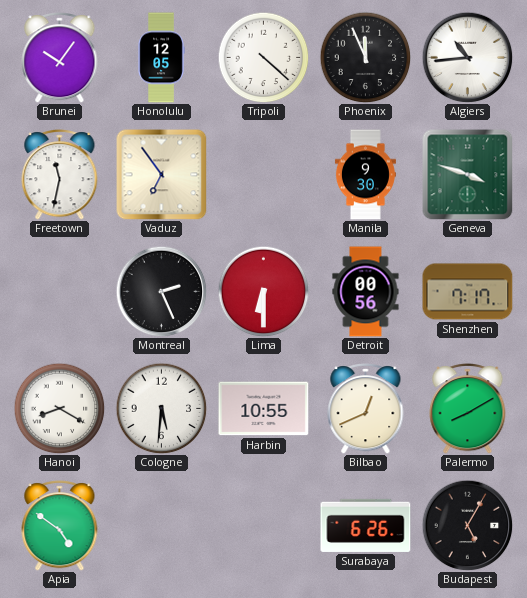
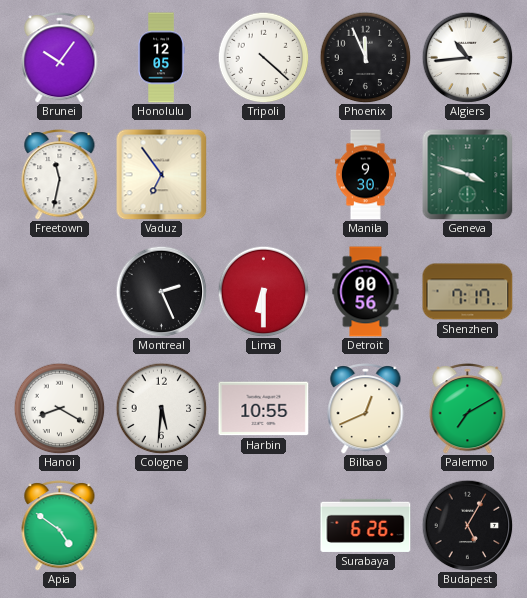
Palermo: 8:10 -> 7:10 (468, 409)
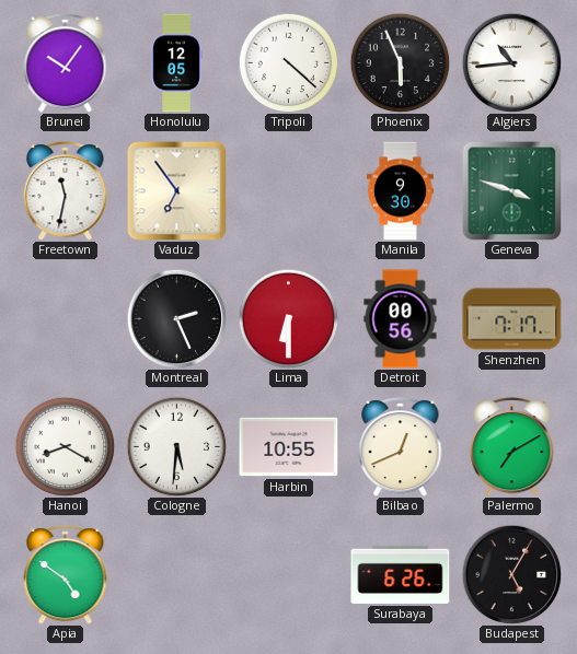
Phoenix: 11:56 -> 5:56 (400, 62)
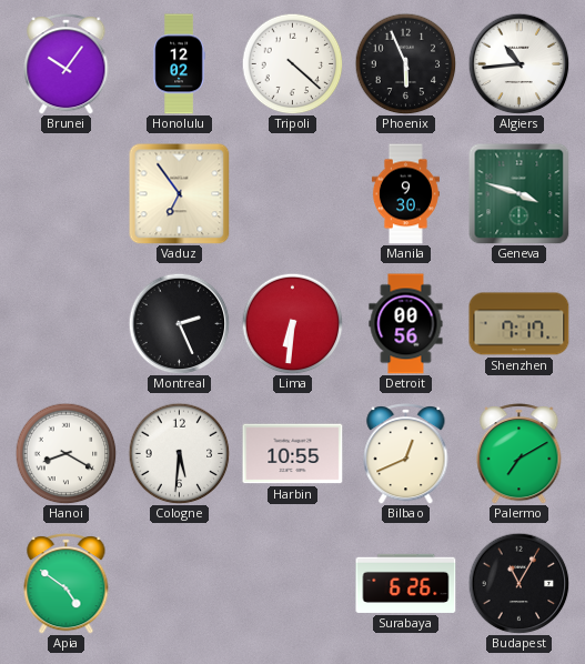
Honolulu: 12:05 -> 12:02 (179, 64)
Freetown: 11:32 -> none (66, 191)
Lima: 6:30 -> 6:31 (292, 323)
Budapest: 5:05 -> 11:05 (518, 583)
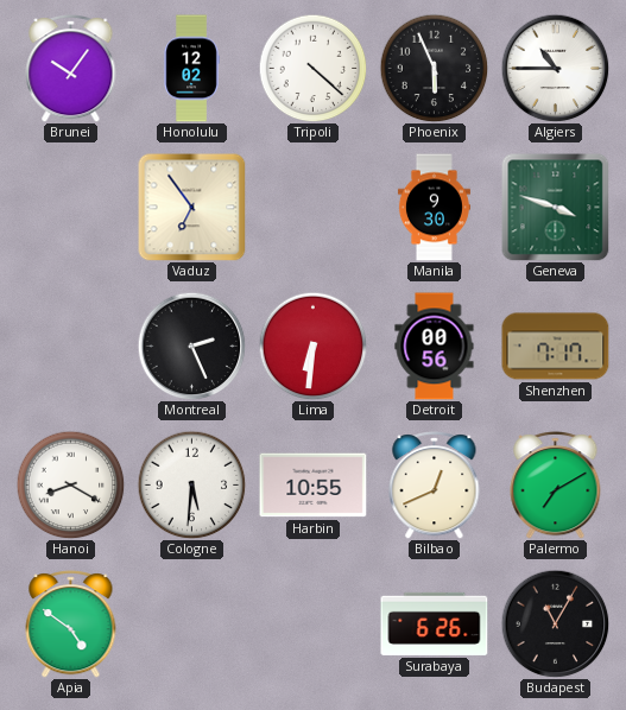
Algiers: 10:44 -> 10:45 (555, 68)
